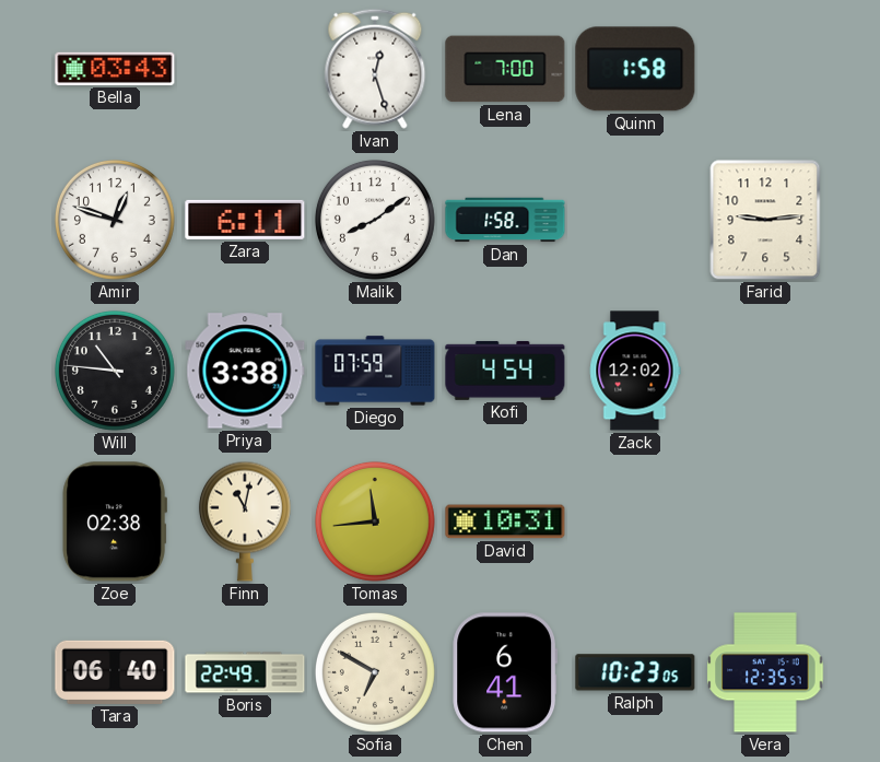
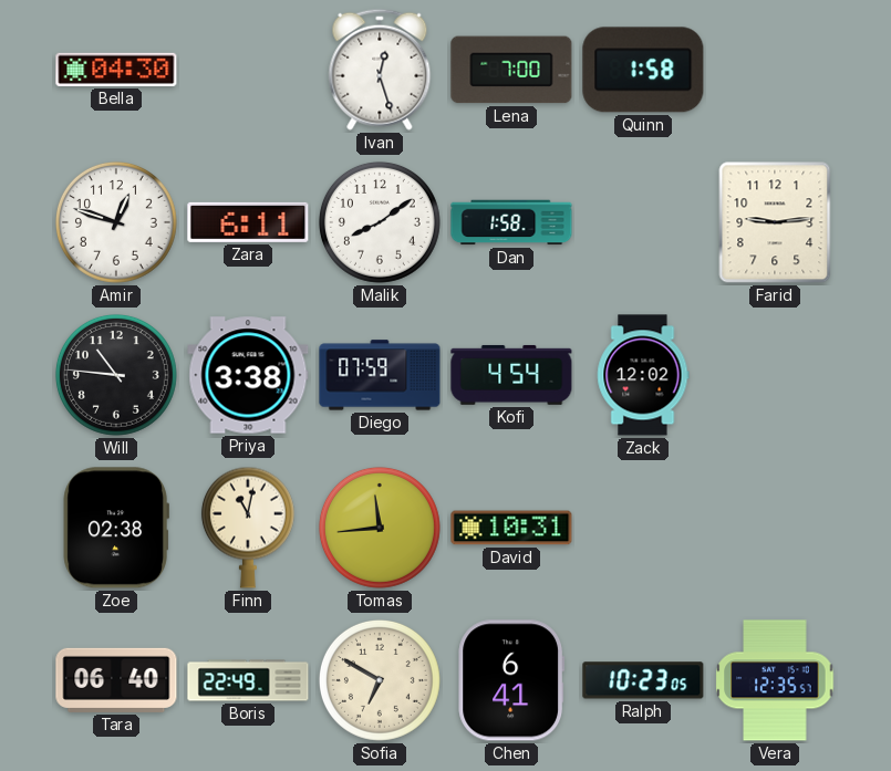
Bella: 03:43 -> 04:30 (116, 70)
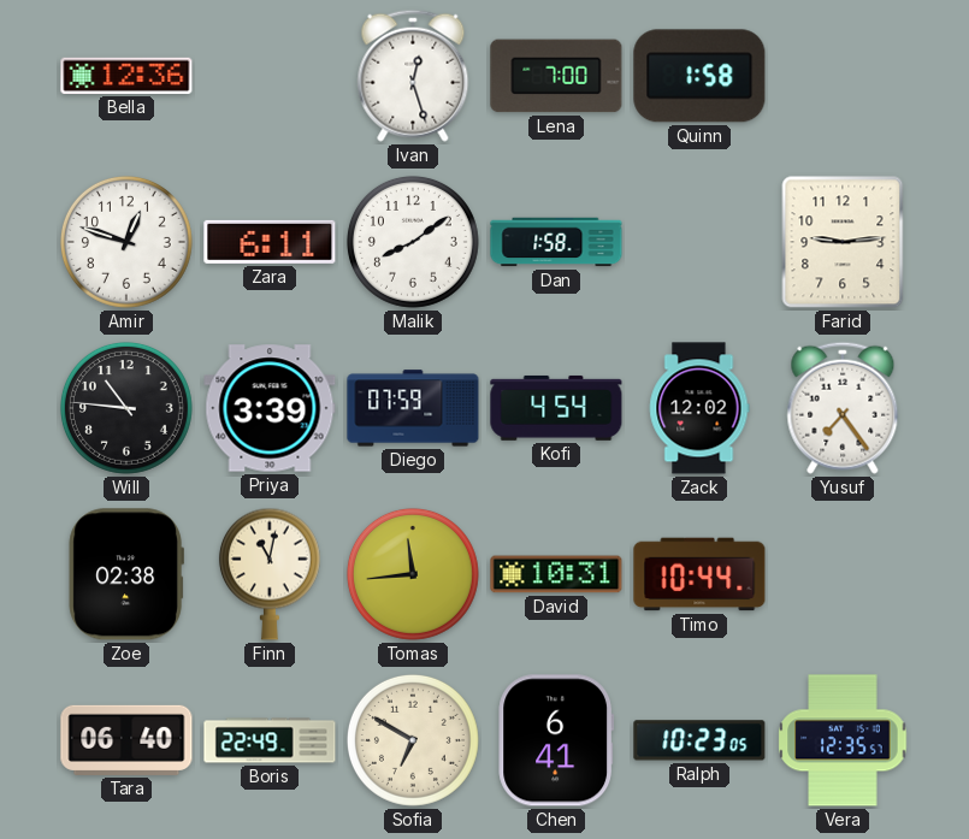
Bella: 04:30 -> 12:36 (126, 76)
Priya: 3:38 -> 3:39 (270, 408)
Yusuf: none -> 7:24 (843, 408)
Timo: none -> 10:44 (699, 574)
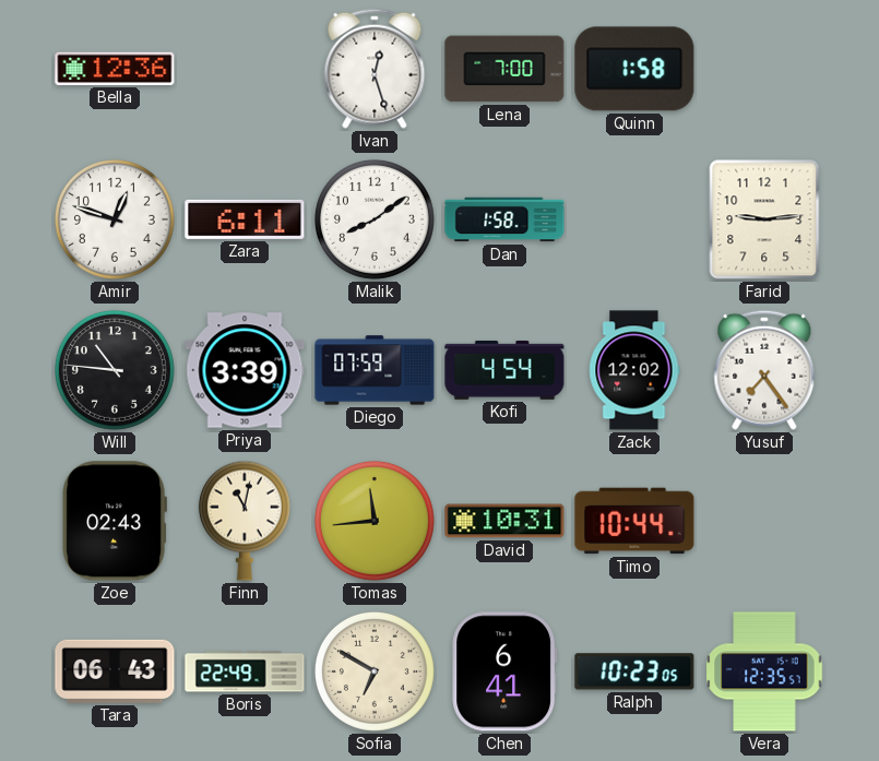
Zoe: 02:38 -> 02:43 (115, 521)
Tara: 06:40 -> 06:43 (115, 671)
